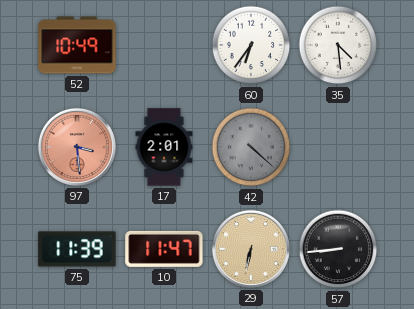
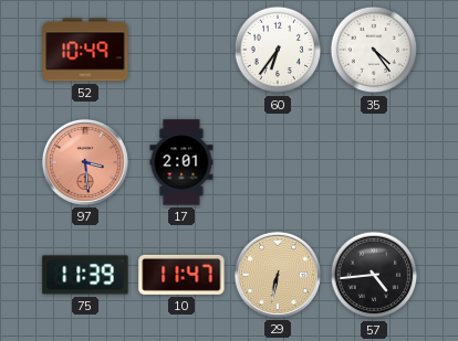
35: 4:29 -> 4:24 (374, 50)
42: 4:22 -> none (251, 147)
57: 8:44 -> 4:44 (374, 275)
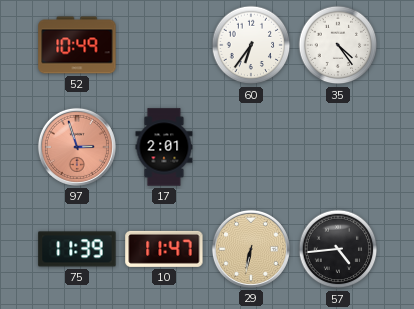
97: 3:29 -> 2:57 (77, 147)
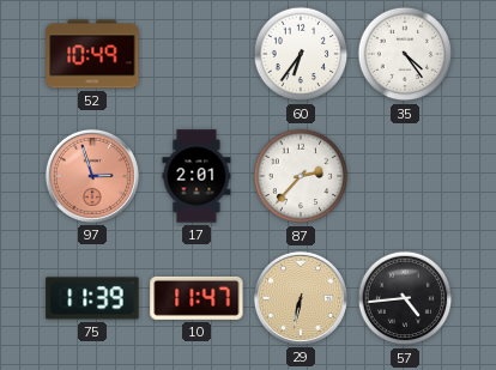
87: none -> 2:37 (301, 176)
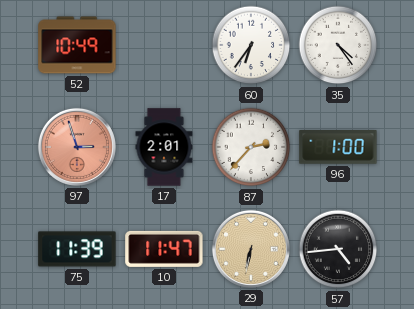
96: none -> 1:00 (338, 147)
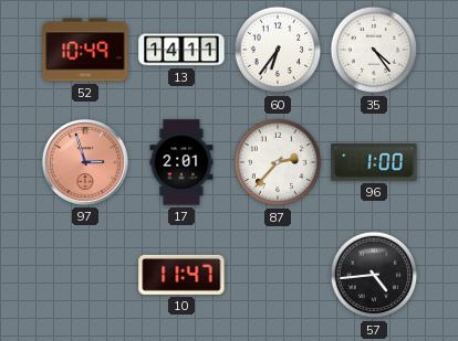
13: none -> 14:11 (181, 50)
75: 11:39 -> none (77, 249)
29: 6:32 -> none (251, 249)
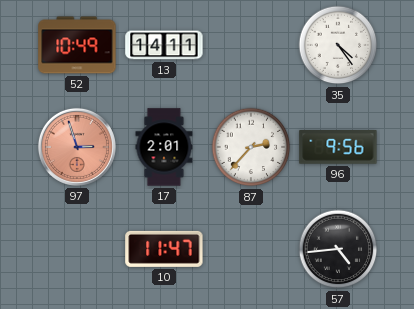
60: 6:36 -> none (278, 50)
96: 1:00 -> 9:56 (338, 147)
